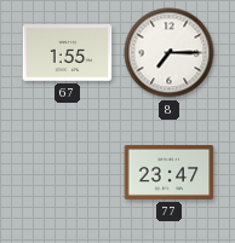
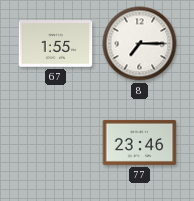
77: 23:47 -> 23:46 (140, 142)
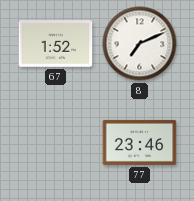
67: 1:55 -> 1:52 (56, 44)
8: 7:15 -> 7:11 (140, 44)
